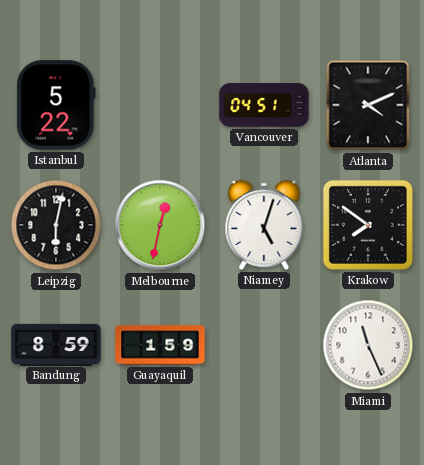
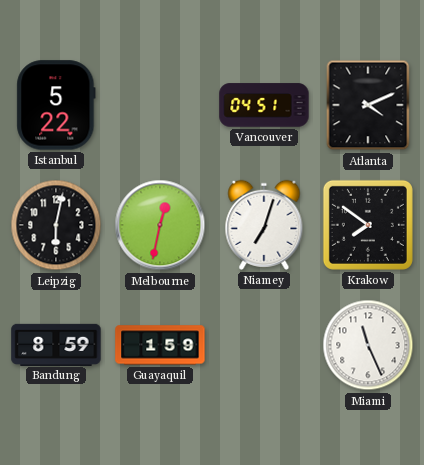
Niamey: 5:03 -> 7:03 (264, 225)
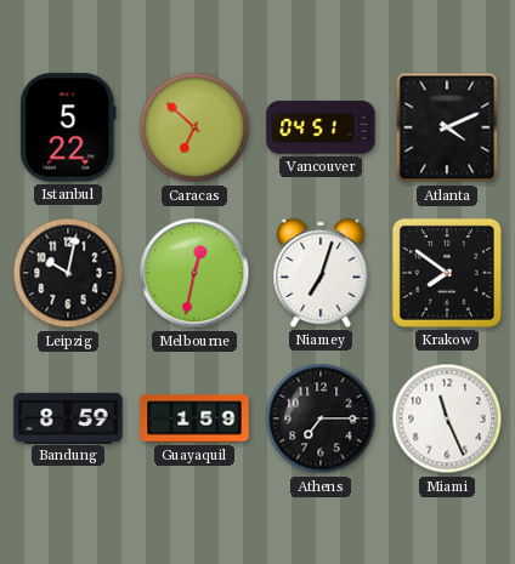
Caracas: none -> 6:52 (194, 127)
Leipzig: 6:02 -> 10:02 (68, 273)
Athens: none -> 7:15 (321, 418)
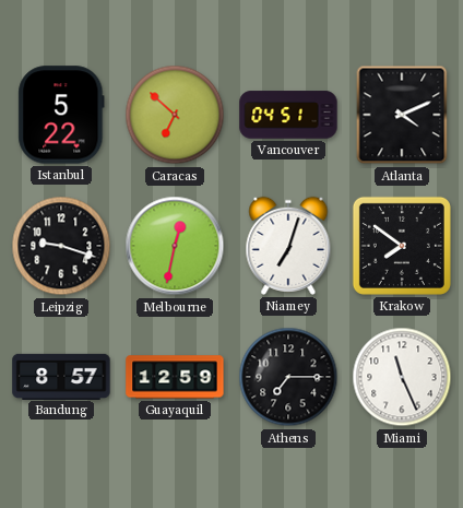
Leipzig: 10:02 -> 9:18 (61, 246)
Bandung: 8:59 -> 8:57 (61, 376)
Guayaquil: 1:59 -> 12:59 (175, 377)
